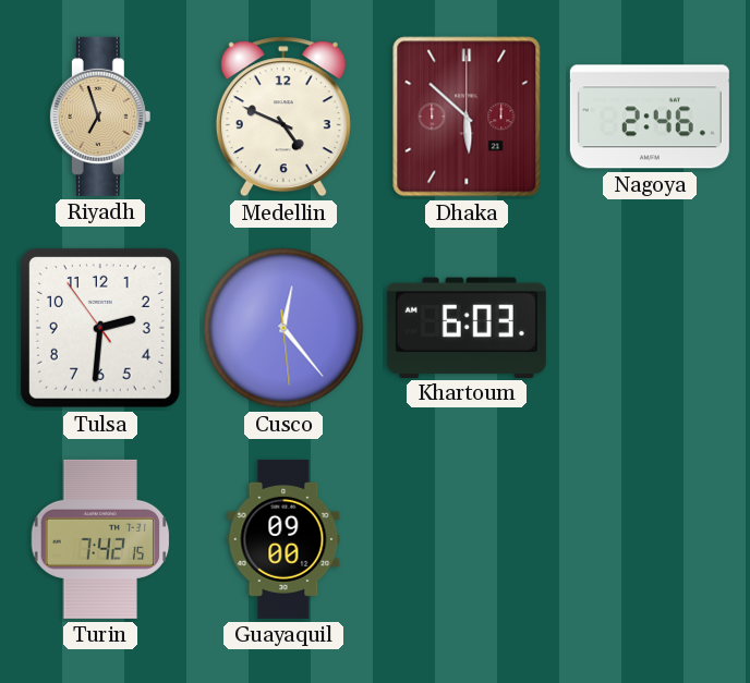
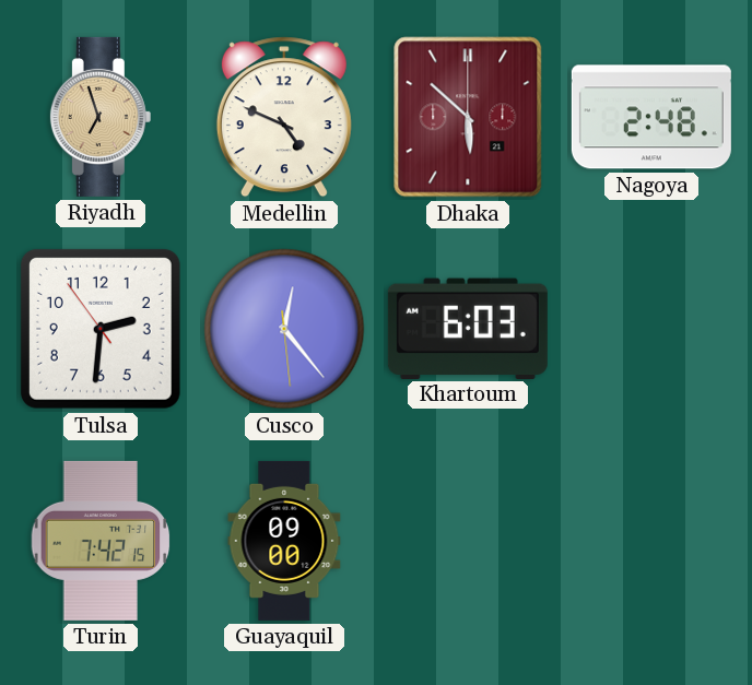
Nagoya: 2:46 -> 2:48 (651, 117)
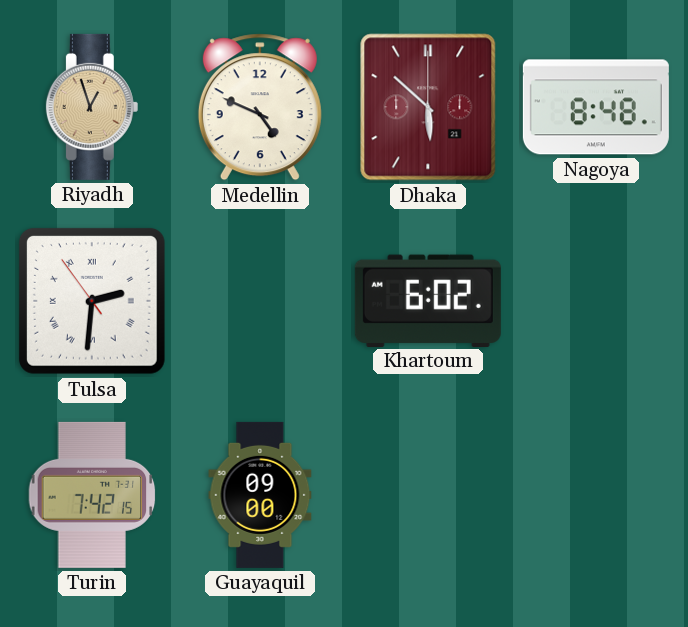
Riyadh: 6:57 -> 12:57 (92, 107)
Nagoya: 2:48 -> 8:48 (596, 107)
Tulsa numerals: Arabic -> Roman (92, 301)
Cusco: 12:23 -> none (284, 329)
Khartoum: 6:03 -> 6:02 (428, 300)
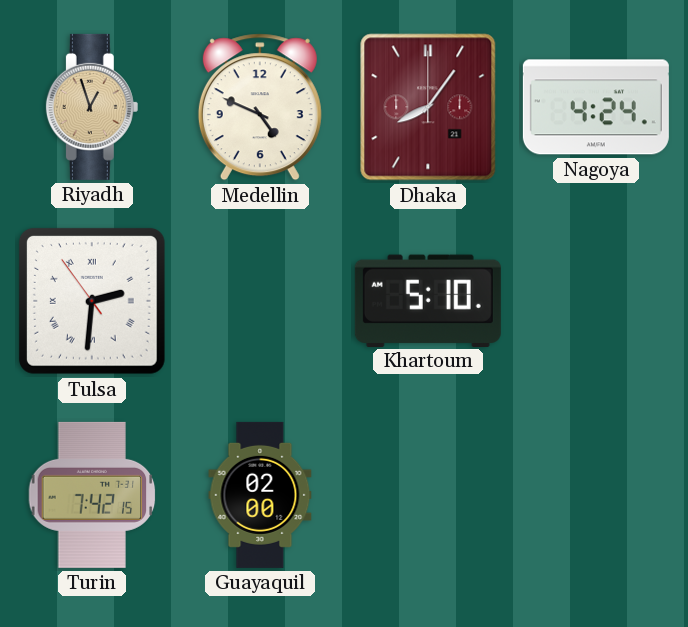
Dhaka: 5:52 -> 8:06 (428, 107)
Nagoya: 8:48 -> 4:24 (596, 107)
Khartoum: 6:02 -> 5:10 (428, 300)
Guayaquil: 09:00 -> 02:00 (260, 495)
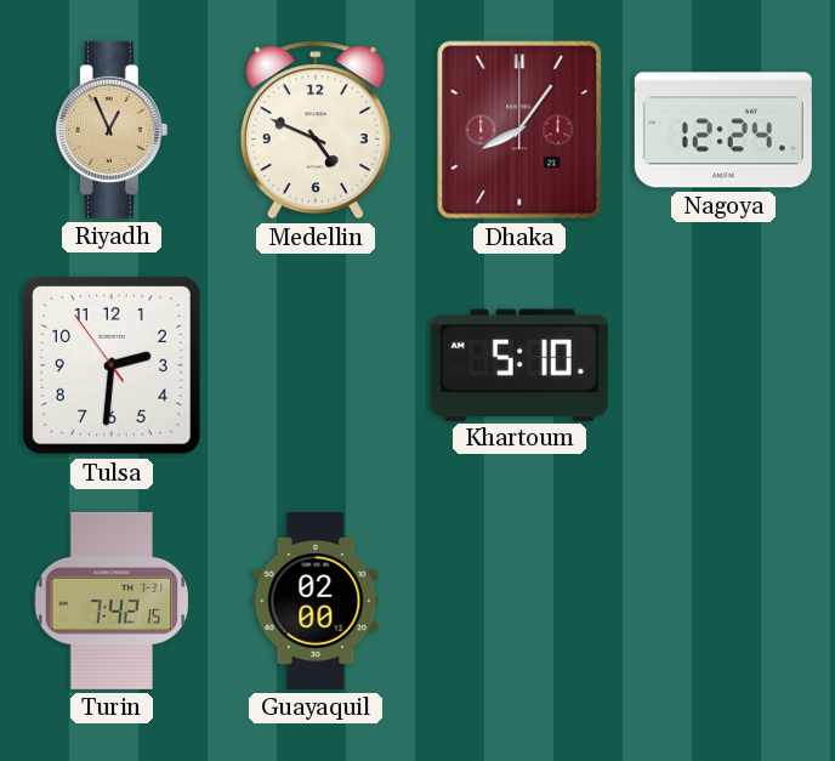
Riyadh: 12:57 -> 12:56 (112, 130)
Nagoya: 4:24 -> 12:24 (723, 130)
Tulsa numerals: Roman -> Arabic (112, 365)
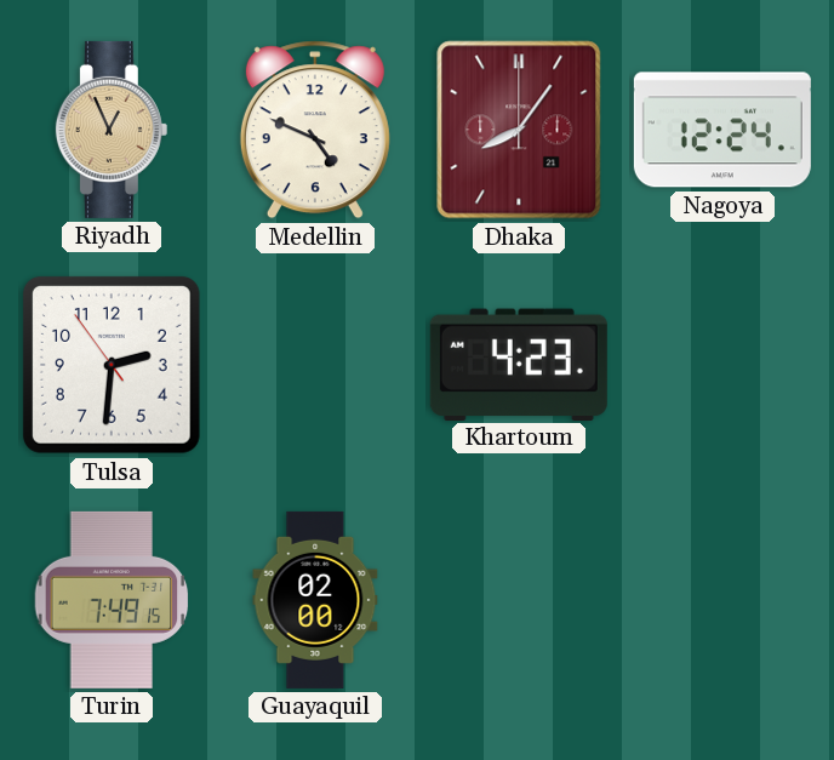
Khartoum: 5:10 -> 4:23 (519, 364)
Turin: 7:42 -> 7:49 (112, 600)
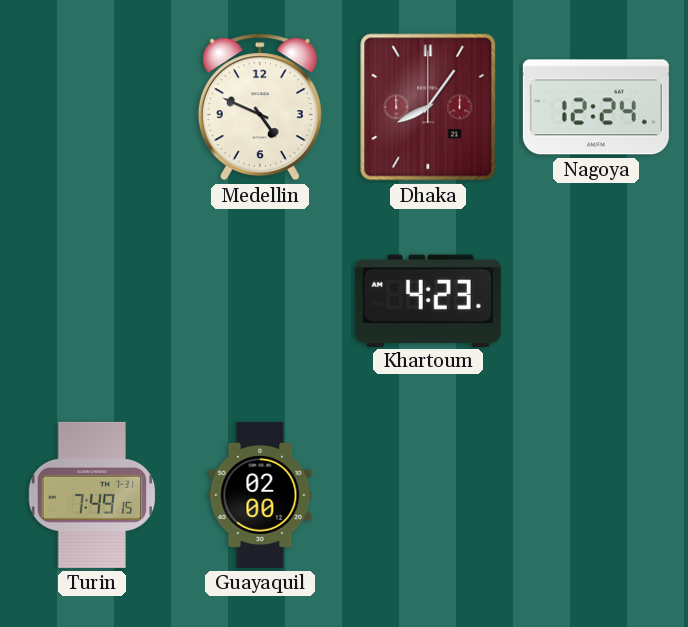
Riyadh: 12:56 -> none (112, 130)
Tulsa: 2:30 -> none (112, 365)
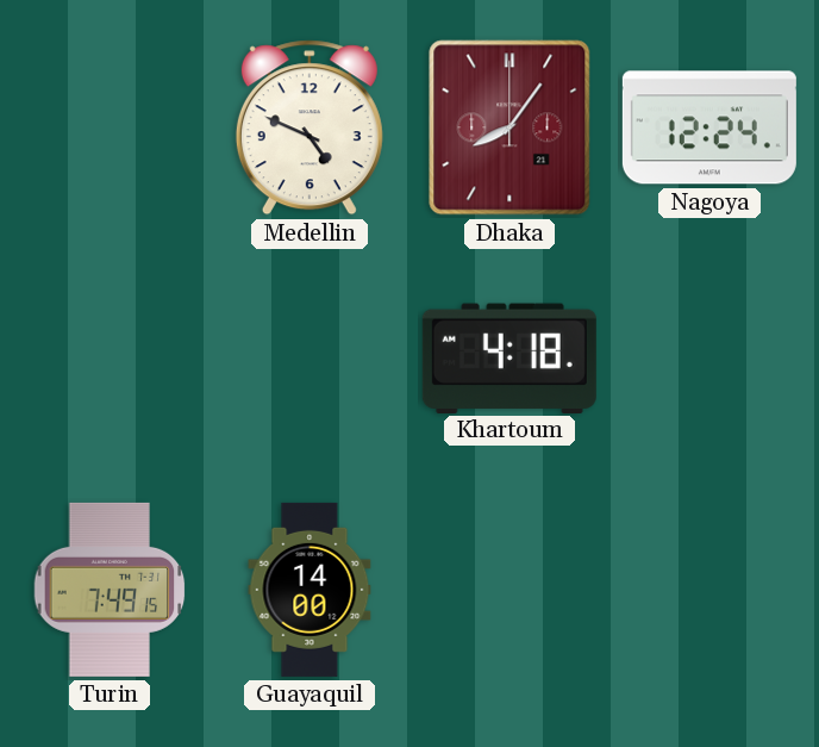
Khartoum: 4:23 -> 4:18 (509, 357)
Guayaquil: 02:00 -> 14:00 (310, 590)
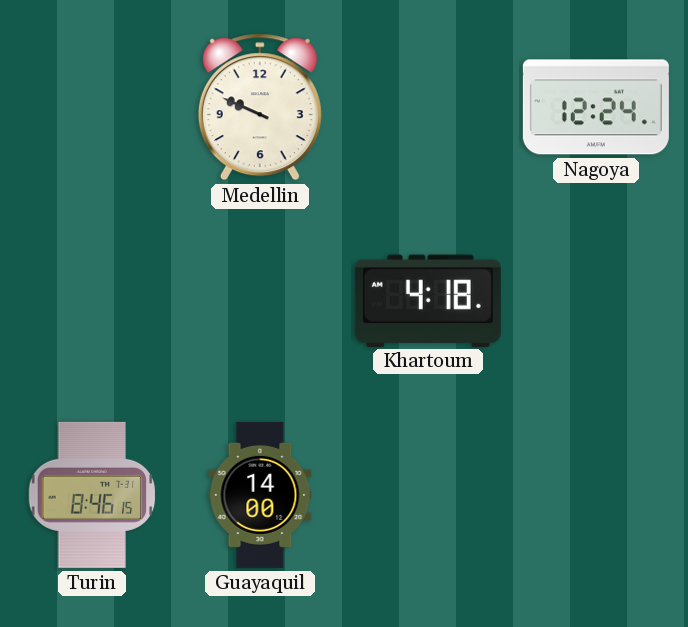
Medellin: 4:49 -> 9:49 (260, 107)
Dhaka: 8:06 -> none (509, 127)
Turin: 7:49 -> 8:46 (92, 495)
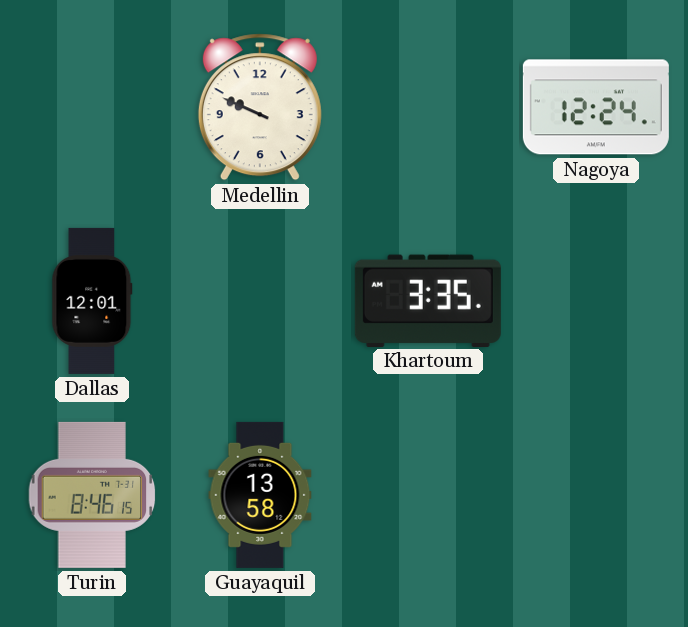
Dallas: none -> 12:01 (92, 301)
Khartoum: 4:18 -> 3:35 (428, 300)
Guayaquil: 14:00 -> 13:58 (260, 495)
